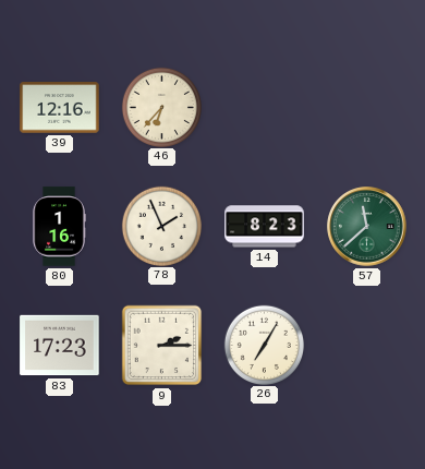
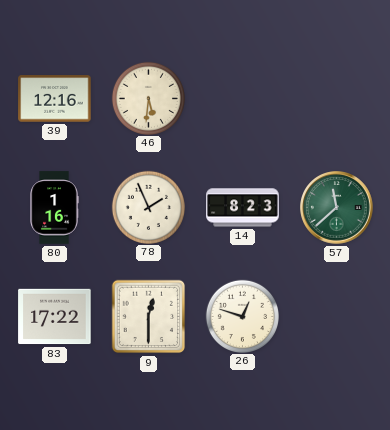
46: 6:37 -> 5:31 (148, 98)
83: 17:23 -> 17:22 (55, 317)
9: 2:15 -> 12:30 (149, 317)
26: 7:05 -> 12:48 (242, 316)
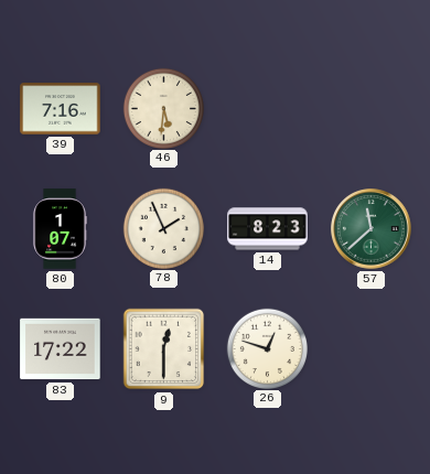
39: 12:16 -> 7:16 (61, 109)
80: 1:16 -> 1:07 (60, 229)
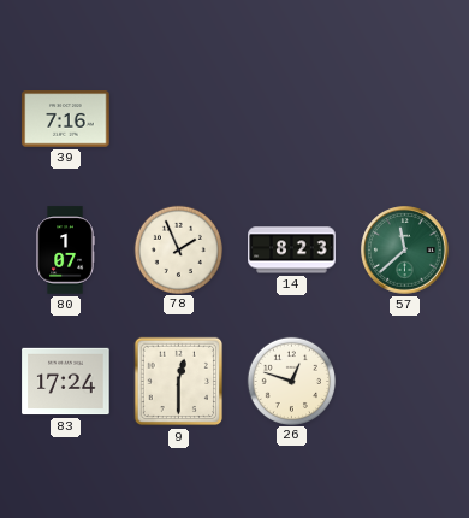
46: 5:31 -> none (163, 108)
83: 17:22 -> 17:24 (66, 382)
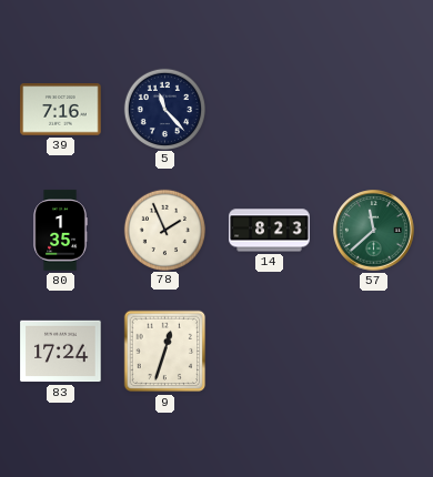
5: none -> 11:23 (164, 109)
80: 1:07 -> 1:35 (60, 231)
9: 12:30 -> 12:33 (165, 352)
26: 12:48 -> none (291, 381)
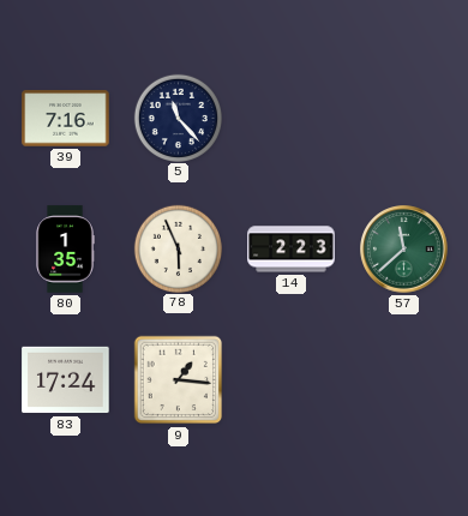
78: 1:56 -> 5:56 (178, 248)
14: 8:23 -> 2:23 (292, 250)
9: 12:33 -> 1:16 (179, 380)
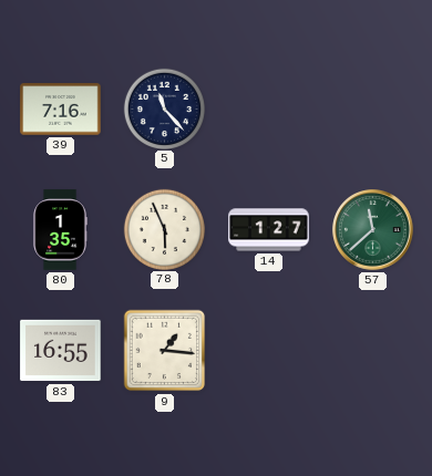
14: 2:23 -> 1:27 (269, 230)
83: 17:24 -> 16:55 (61, 351)
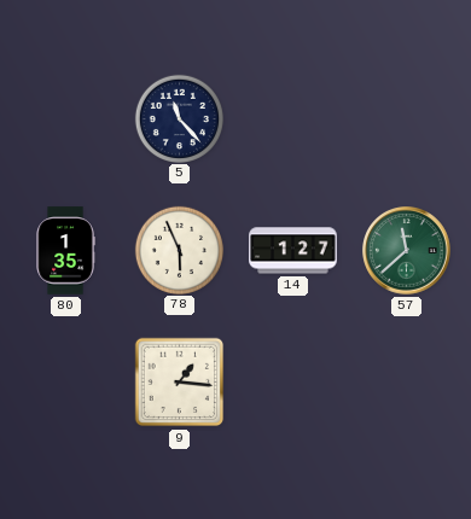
39: 7:16 -> none (61, 110)
83: 16:55 -> none (61, 351)
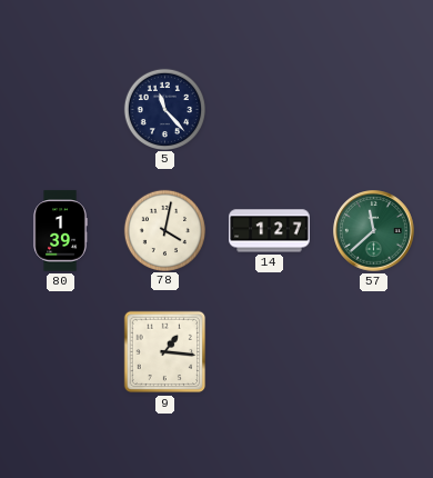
80: 1:35 -> 1:39 (60, 231)
78: 5:56 -> 4:02 (164, 230)
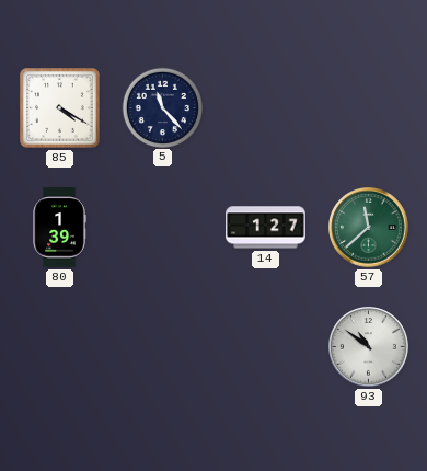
85: none -> 4:20 (59, 107)
78: 4:02 -> none (164, 230)
9: 1:16 -> none (165, 352)
93: none -> 10:51 (369, 347)
